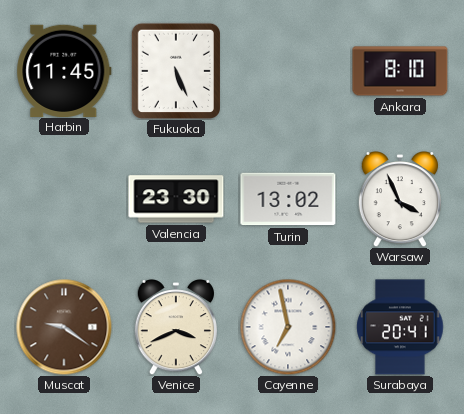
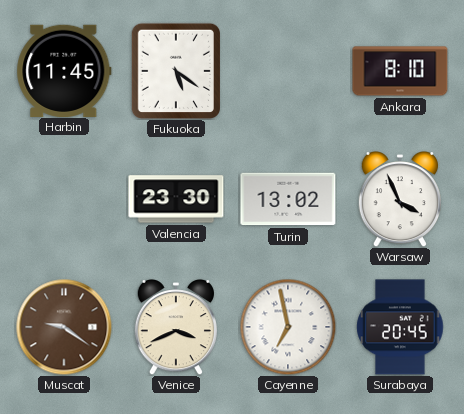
Fukuoka: 5:26 -> 5:21 (175, 70)
Surabaya: 20:41 -> 20:45 (400, 327)
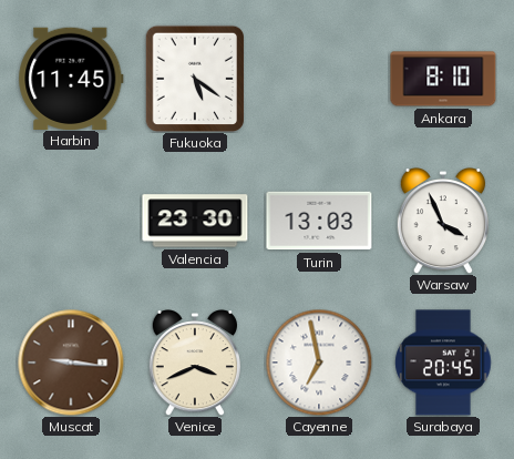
Turin: 13:02 -> 13:03 (319, 221)
Muscat: 9:21 -> 9:16 (71, 363)
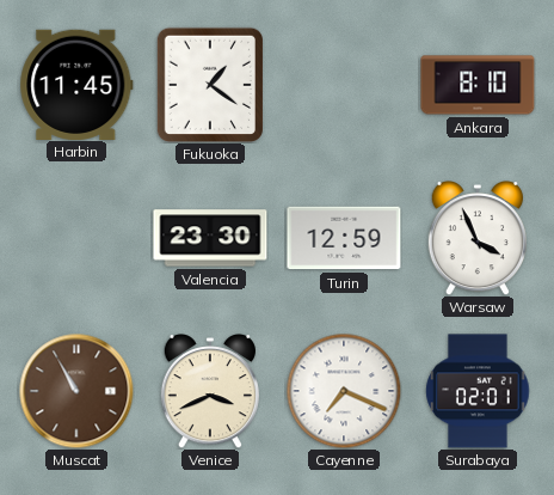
Fukuoka: 5:21 -> 1:21 (209, 84)
Turin: 13:03 -> 12:59 (344, 238)
Muscat: 9:16 -> 10:55 (76, 391)
Cayenne: 6:58 -> 7:19 (344, 391)
Surabaya: 20:45 -> 02:01 (478, 391)
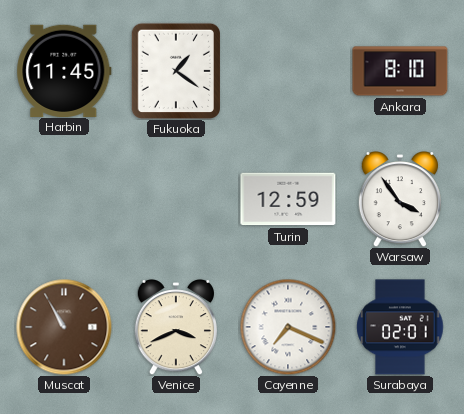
Valencia: 23:30 -> none (210, 238)
Warsaw: 3:56 -> 3:54 (399, 200)
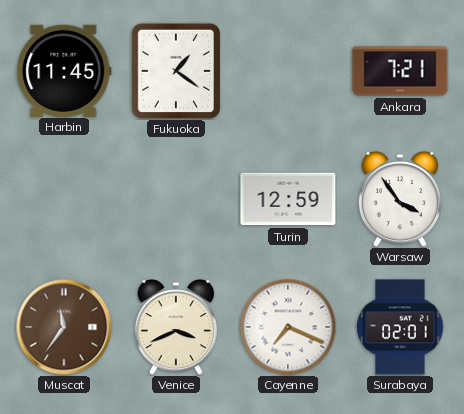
Ankara: 8:10 -> 7:21 (400, 71)
Muscat: 10:55 -> 11:36 (64, 327)
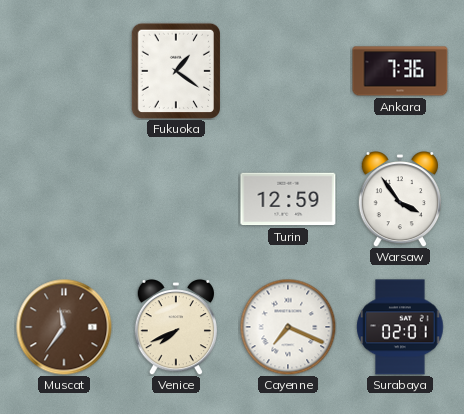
Harbin: 11:45 -> none (64, 70)
Ankara: 7:21 -> 7:36 (400, 71)
Venice: 3:41 -> 7:41 (175, 328)
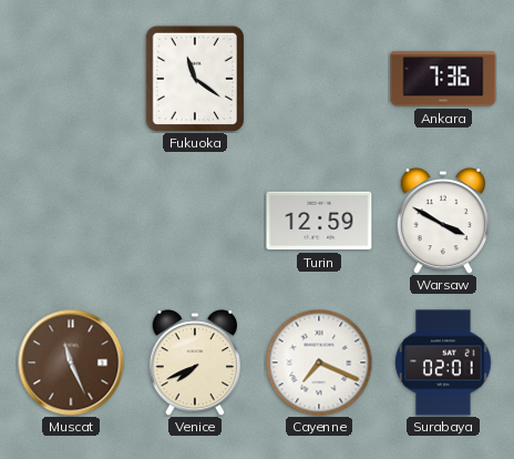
Fukuoka: 1:21 -> 11:21 (194, 78)
Warsaw: 3:54 -> 3:50 (442, 222)
Muscat: 11:36 -> 11:26 (71, 363)
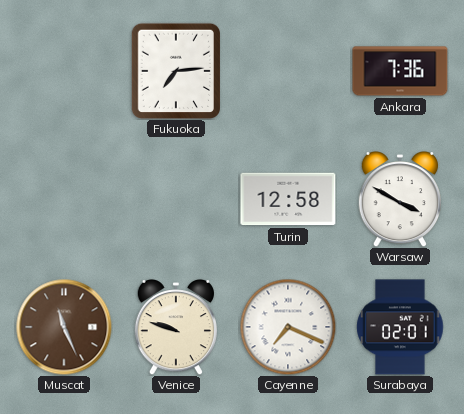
Fukuoka: 11:21 -> 7:14 (175, 70)
Turin: 12:59 -> 12:58 (288, 199)
Venice: 7:41 -> 9:48 (175, 328)
